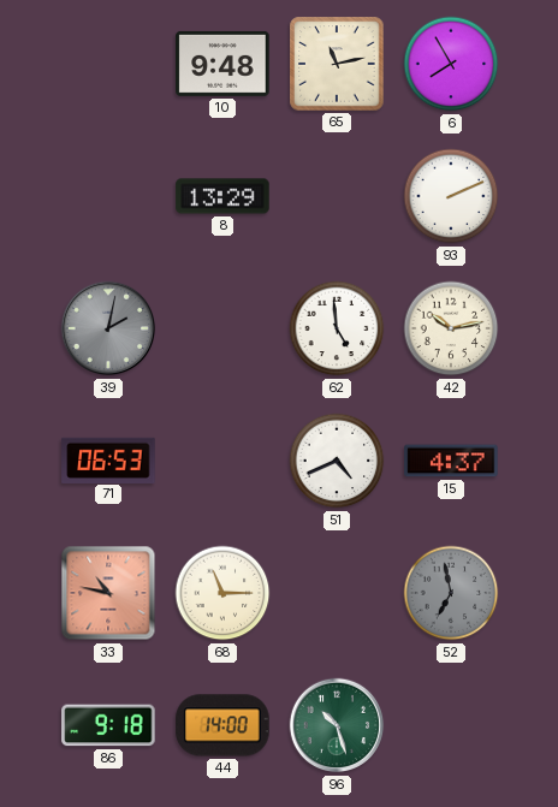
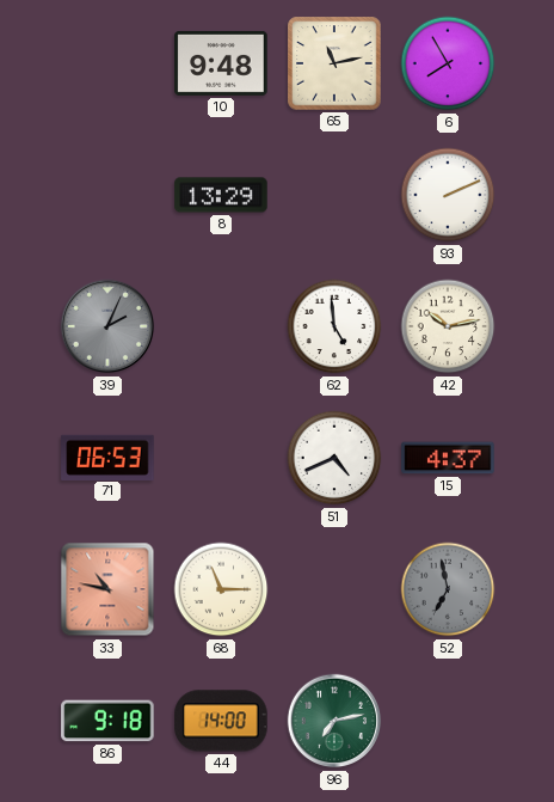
39: 2:02 -> 2:04 (107, 326)
96: 10:27 -> 7:13 (334, 721)
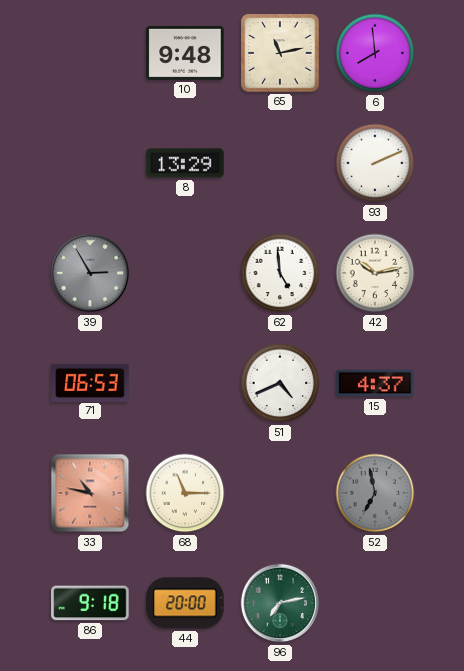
6: 7:55 -> 7:59 (375, 53)
39: 2:04 -> 2:55 (90, 273)
44: 14:00 -> 20:00 (185, 603)
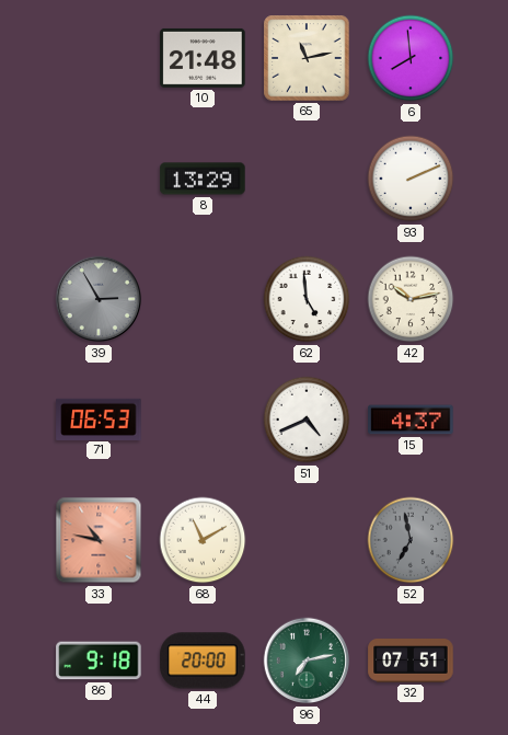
10: 9:48 -> 21:48 (203, 58)
68: 11:15 -> 11:10 (203, 540)
32: none -> 07:51 (411, 661)
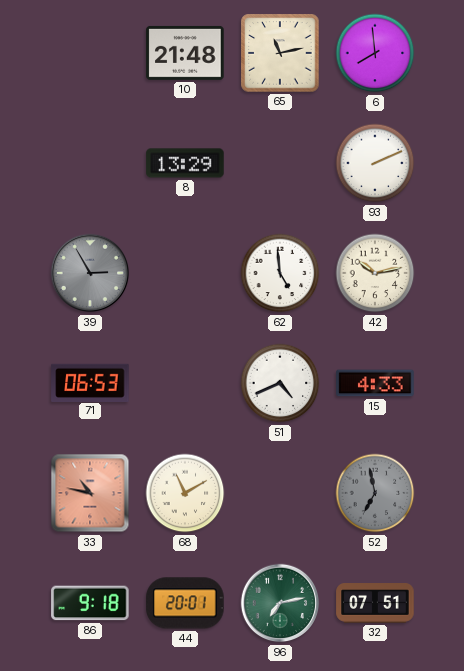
15: 4:37 -> 4:33 (375, 383)
44: 20:00 -> 20:01 (185, 603)
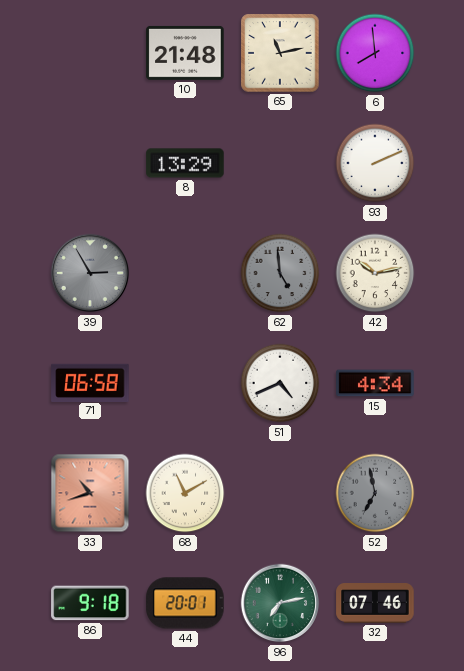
62 dial: white -> grey (280, 273)
71: 06:53 -> 06:58 (90, 382)
15: 4:33 -> 4:34 (375, 383)
33: 10:47 -> 10:42 (90, 493)
32: 07:51 -> 07:46 (375, 603)
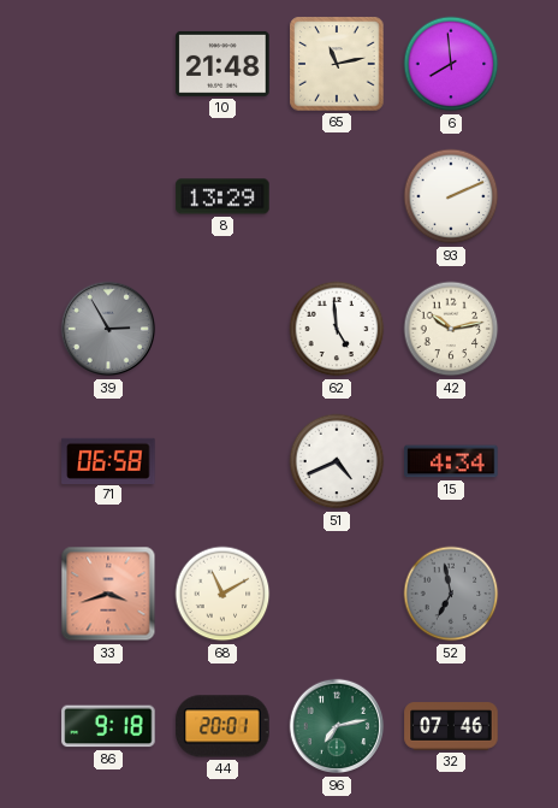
62 dial: grey -> white (337, 329)
33: 10:42 -> 3:42 (108, 594)
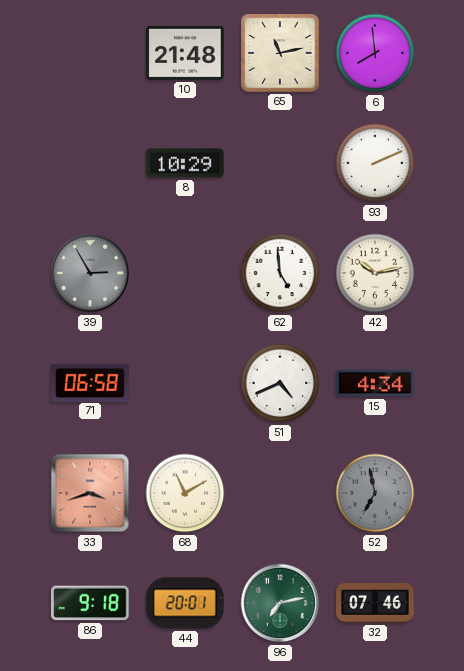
8: 13:29 -> 10:29 (185, 163)
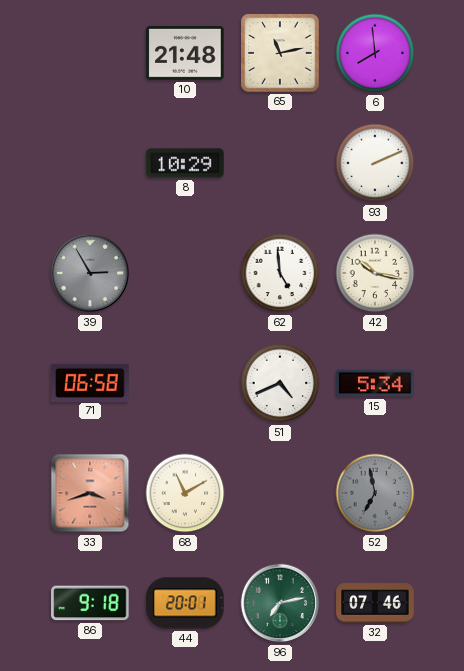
42: 10:13 -> 10:17 (375, 273)
15: 4:34 -> 5:34 (375, 383)
